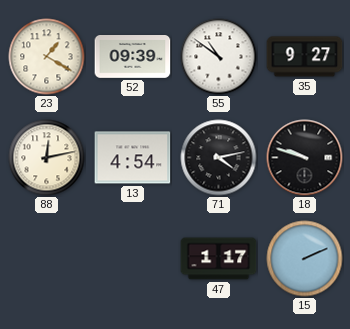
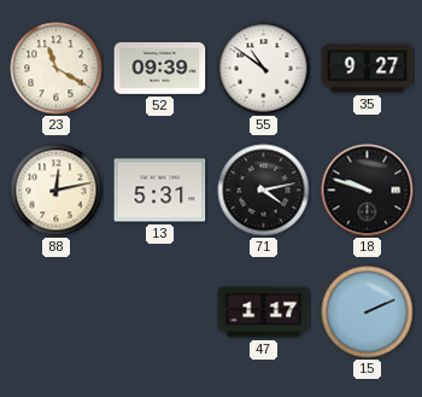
23: 1:20 -> 11:20 (57, 69)
13: 4:54 -> 5:31 (160, 191)
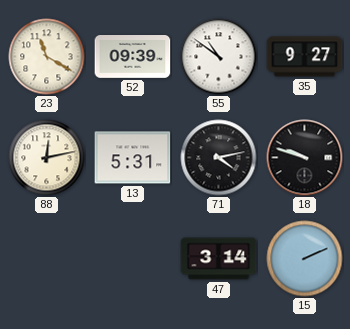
47: 1:17 -> 3:14 (219, 259)
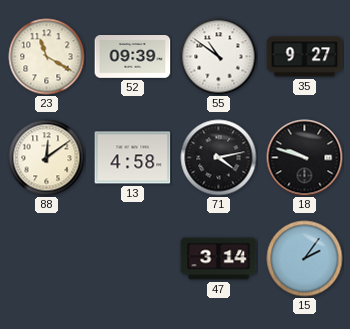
88: 12:13 -> 12:09 (47, 158)
13: 5:31 -> 4:58 (133, 158)
15: 2:11 -> 2:06 (305, 259)
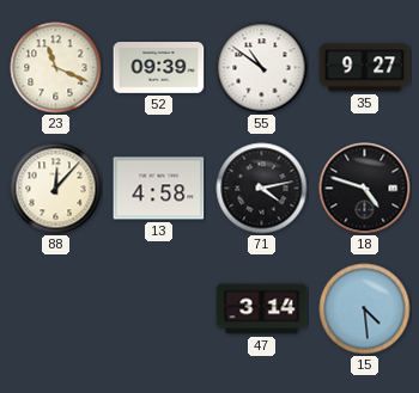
23: 11:20 -> 11:19 (56, 68)
88: 12:09 -> 12:07 (56, 189)
18: 9:48 -> 4:48 (365, 189)
15: 2:06 -> 4:29 (365, 309)
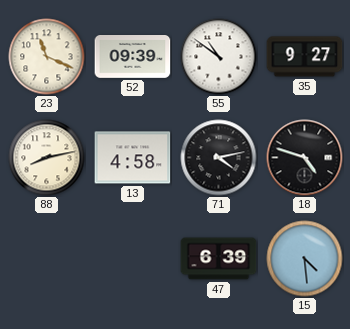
88: 12:07 -> 8:13 (47, 158)
47: 3:14 -> 6:39 (219, 259)
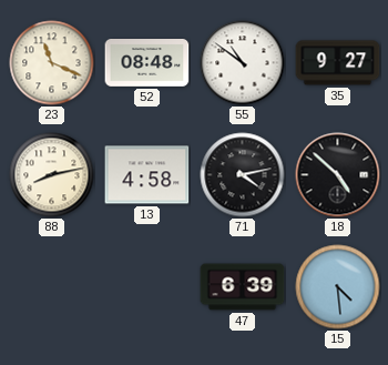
52: 09:39 -> 08:48 (147, 63)
18: 4:48 -> 4:52 (338, 175)
